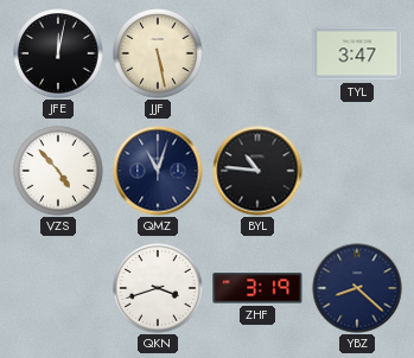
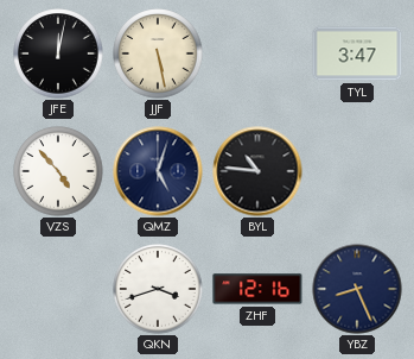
QMZ: 11:03 -> 5:03 (158, 171)
ZHF: 3:19 -> 12:16 (257, 289)
YBZ: 8:22 -> 8:26 (357, 289)
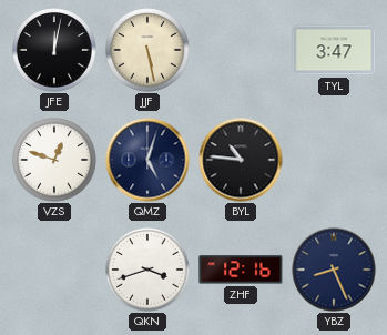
VZS: 4:53 -> 12:48 (54, 160)
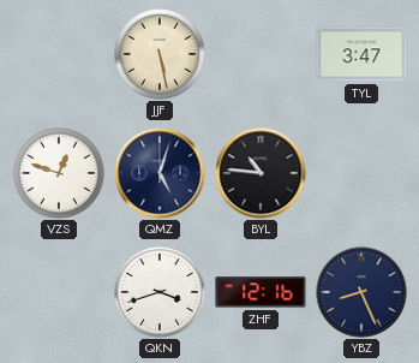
JFE: 12:02 -> none (54, 50)
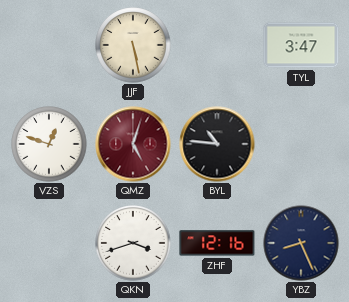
QMZ dial: navy -> burgundy (133, 144)
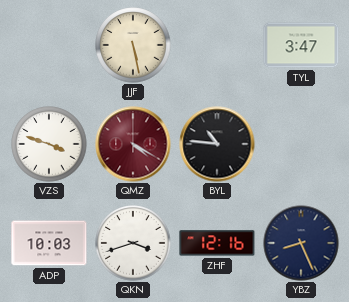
VZS: 12:48 -> 3:48 (49, 144)
QMZ: 5:03 -> 4:20 (133, 144)
ADP: none -> 10:03 (49, 243)
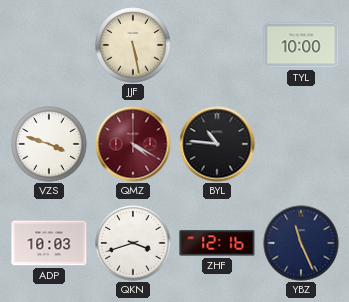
TYL: 3:47 -> 10:00 (301, 45)
YBZ: 8:26 -> 11:26 (301, 243)
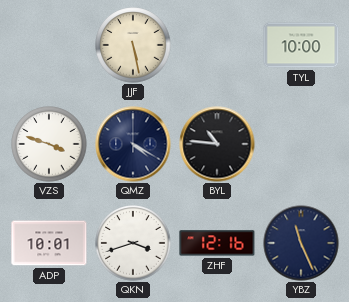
QMZ dial: burgundy -> navy (133, 144)
ADP: 10:03 -> 10:01 (49, 243)
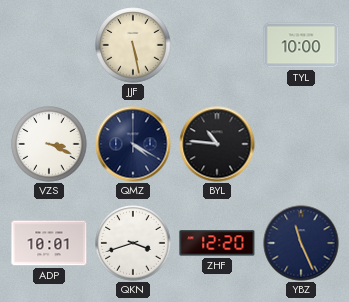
VZS: 3:48 -> 3:19 (49, 144)
ZHF: 12:16 -> 12:20 (217, 243)
